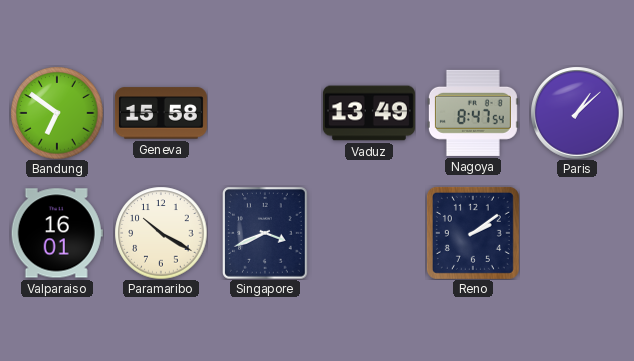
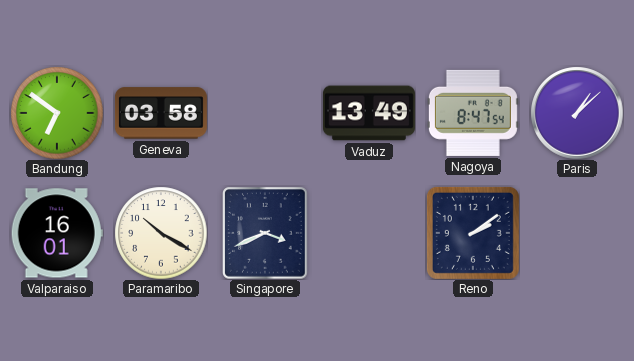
Geneva: 15:58 -> 03:58 (161, 113)
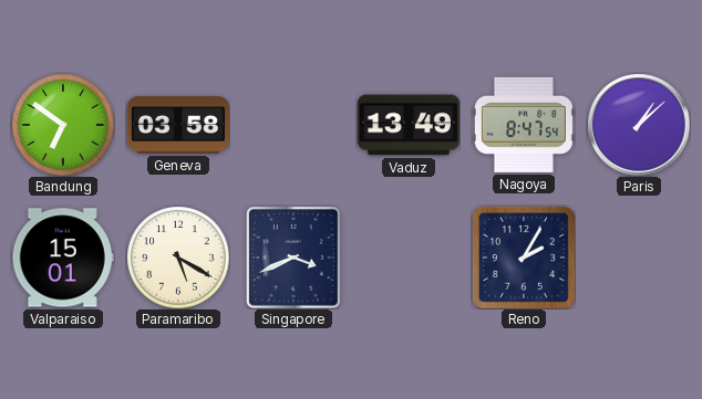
Valparaiso: 16:01 -> 15:01 (63, 258)
Paramaribo: 10:20 -> 5:20 (178, 258)
Reno: 2:09 -> 2:05 (524, 258)
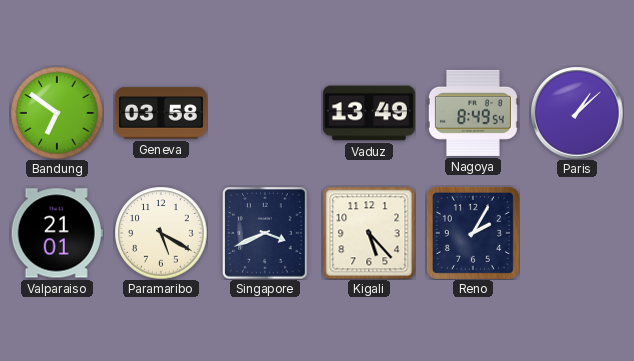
Nagoya: 8:47 -> 8:49 (473, 113)
Valparaiso: 15:01 -> 21:01 (57, 233)
Kigali: none -> 5:23 (369, 233)
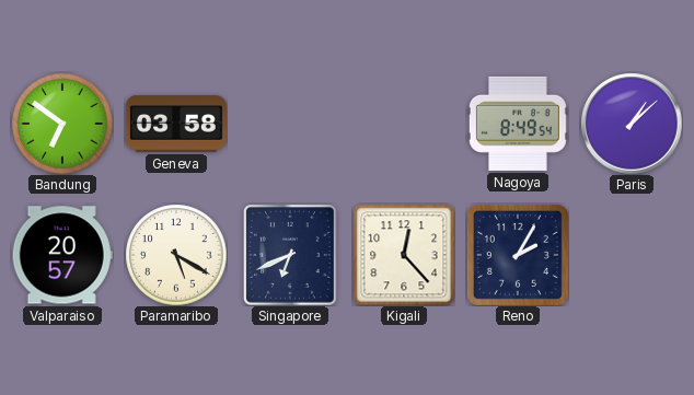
Vaduz: 13:49 -> none (369, 113)
Valparaiso: 21:01 -> 20:57 (62, 255)
Singapore: 3:41 -> 6:41 (291, 255)
Kigali: 5:23 -> 12:23 (404, 255)
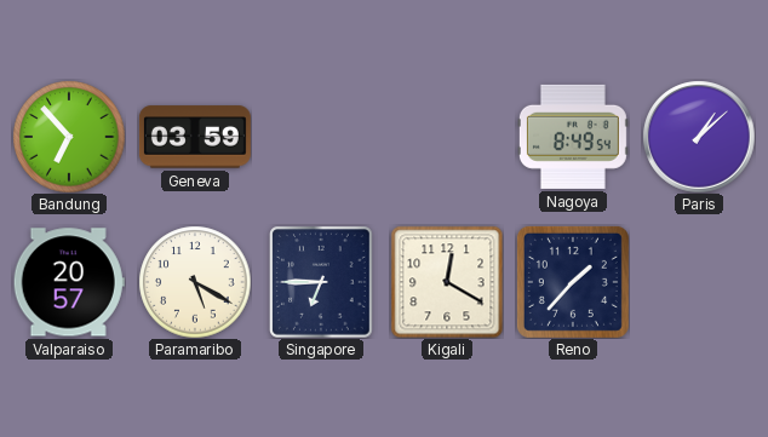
Bandung: 6:51 -> 6:53 (69, 137)
Geneva: 03:58 -> 03:59 (195, 137)
Singapore: 6:41 -> 6:45 (322, 282)
Kigali: 12:23 -> 12:20 (447, 282)
Reno: 2:05 -> 1:37 (573, 282)
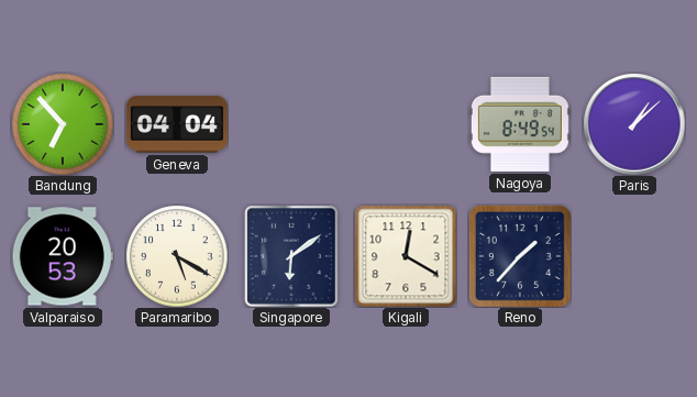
Geneva: 03:59 -> 04:04 (177, 124)
Valparaiso: 20:57 -> 20:53 (63, 256)
Singapore: 6:45 -> 6:09 (292, 256)
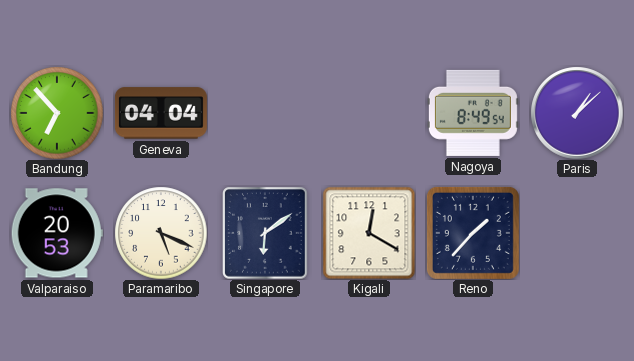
Paramaribo: 5:20 -> 5:19 (161, 233)
